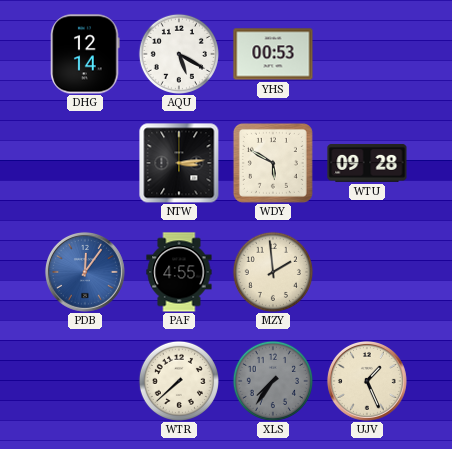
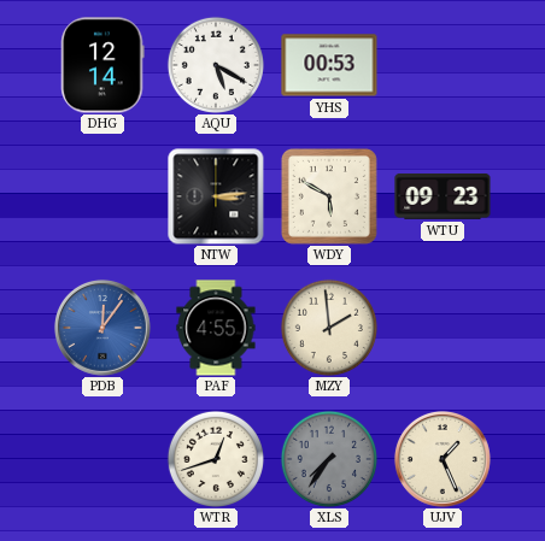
WTU: 09:28 -> 09:23 (443, 196)
WTR: 7:38 -> 12:42 (216, 459)
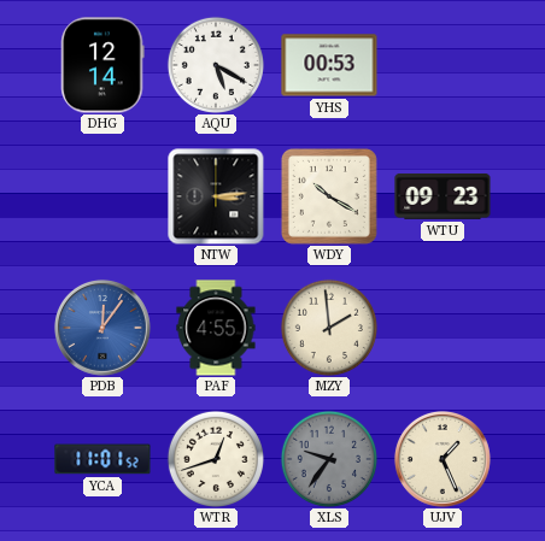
WDY: 5:50 -> 10:20 (329, 196)
YCA: none -> 11:01 (102, 459)
XLS: 7:36 -> 9:36 (329, 459)
